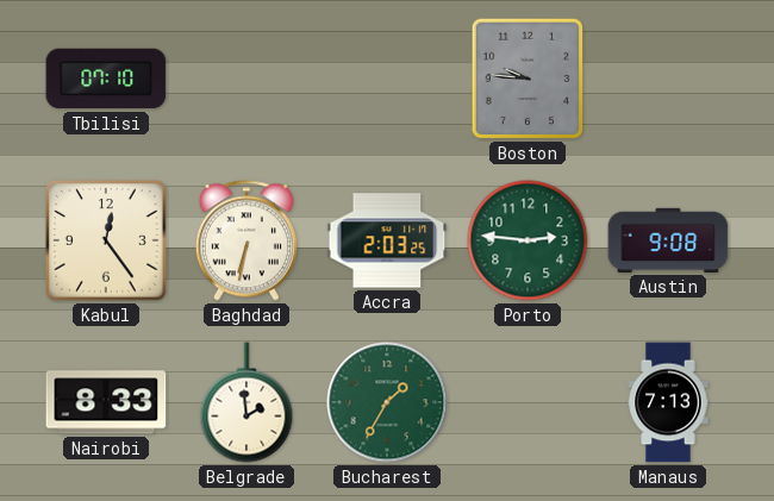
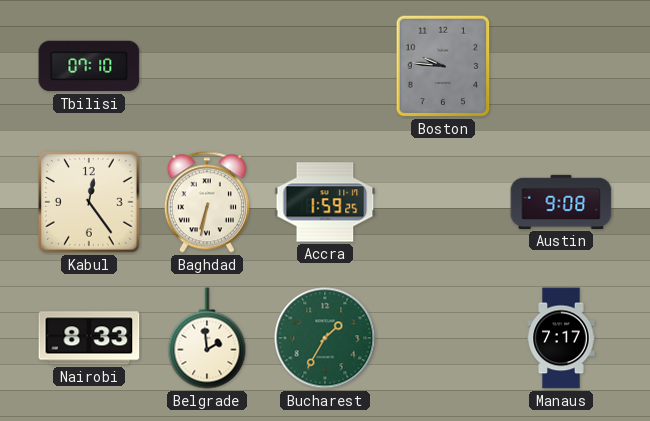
Accra: 2:03 -> 1:59 (325, 202)
Porto: 2:46 -> none (528, 240)
Manaus: 7:13 -> 7:17 (561, 338)
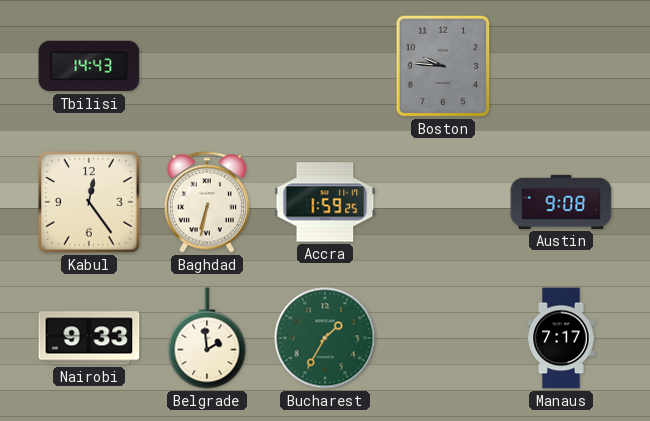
Tbilisi: 07:10 -> 14:43 (89, 66)
Nairobi: 8:33 -> 9:33 (89, 338)
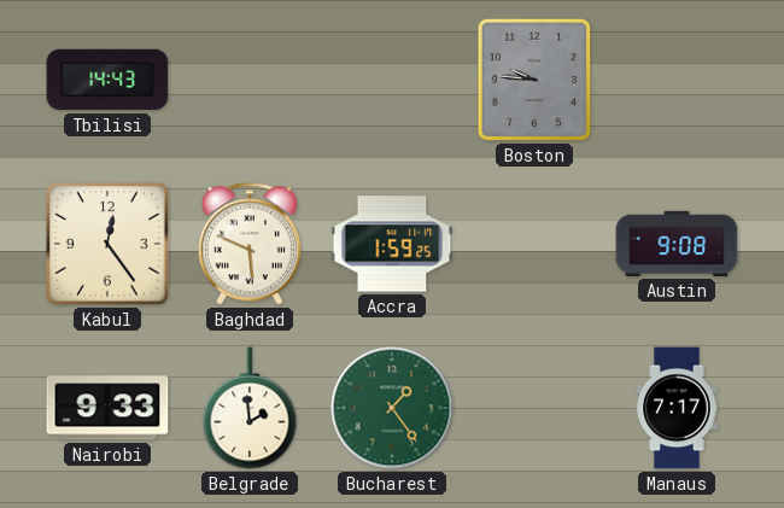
Baghdad: 6:32 -> 5:49 (250, 244)
Bucharest: 1:35 -> 1:24 (392, 408)
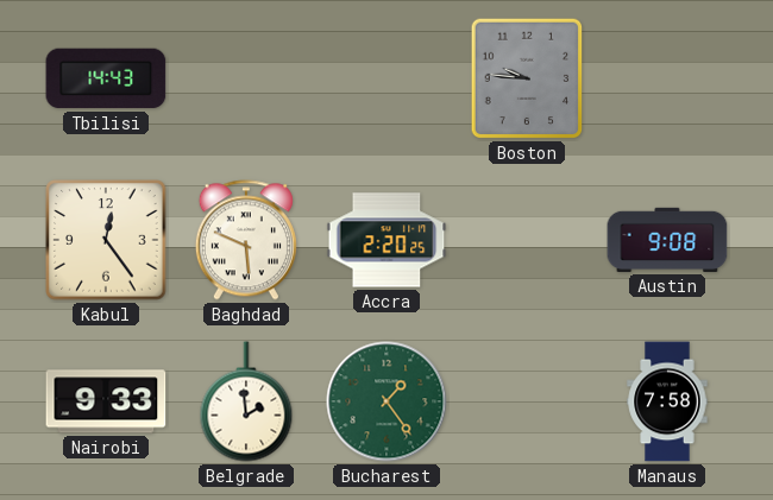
Accra: 1:59 -> 2:20 (386, 240)
Manaus: 7:17 -> 7:58 (667, 401)
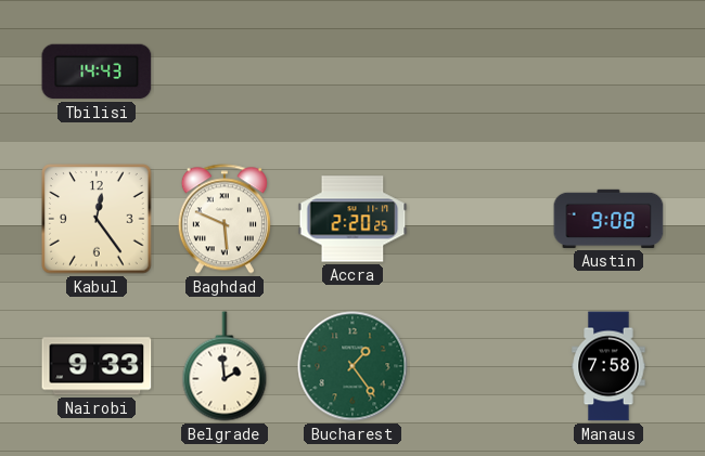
Boston: 9:46 -> none (527, 78)
